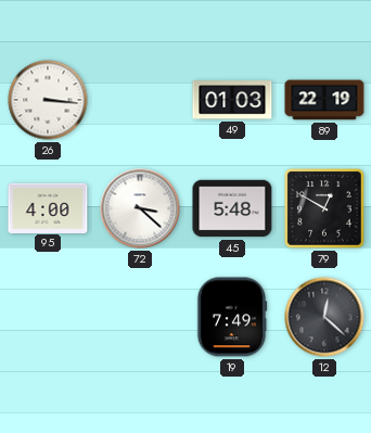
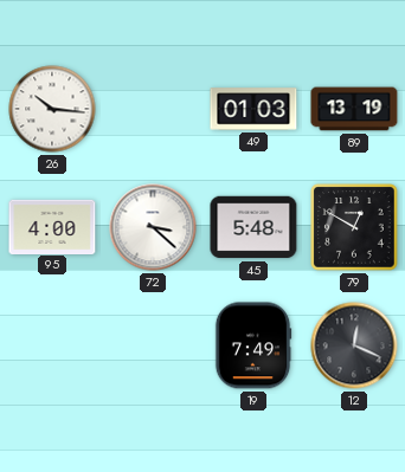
26: 3:16 -> 10:16 (52, 109)
89: 22:19 -> 13:19 (354, 109)
12: 12:22 -> 12:19 (354, 345)
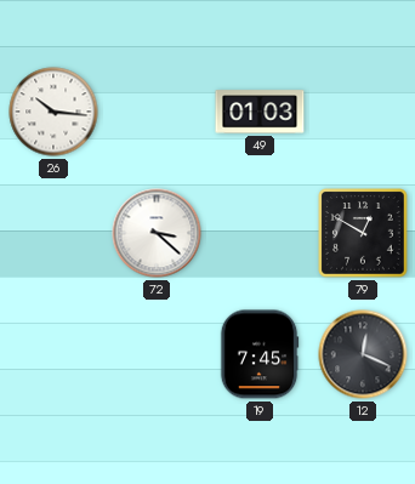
89: 13:19 -> none (354, 109)
95: 4:00 -> none (52, 226)
45: 5:48 -> none (253, 227)
19: 7:49 -> 7:45 (260, 354)
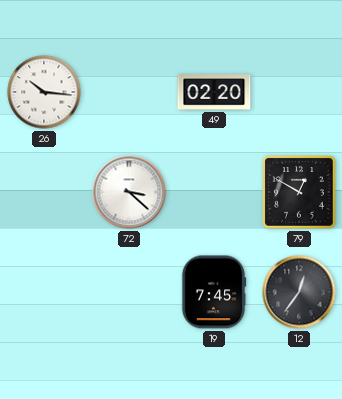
49: 01:03 -> 02:20 (214, 92)
12: 12:19 -> 12:36 (299, 292)
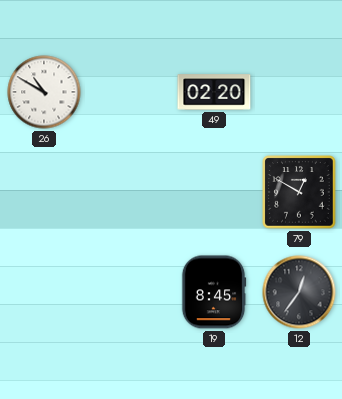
26: 10:16 -> 10:50 (44, 92)
72: 3:22 -> none (129, 192)
19: 7:45 -> 8:45 (214, 292)
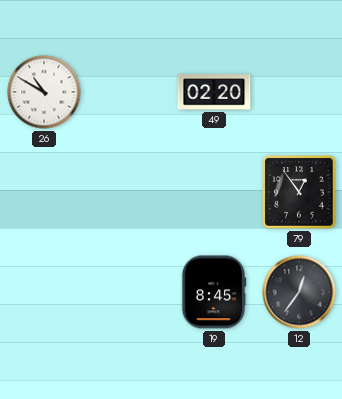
79: 12:50 -> 12:54 (299, 192)
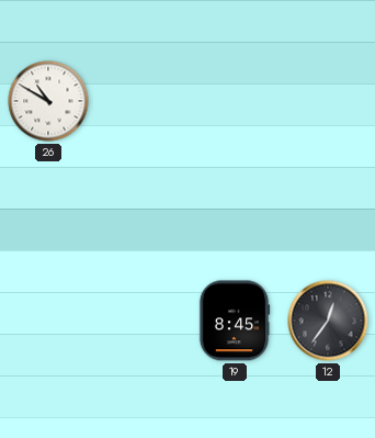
49: 02:20 -> none (214, 92)
79: 12:54 -> none (299, 192)
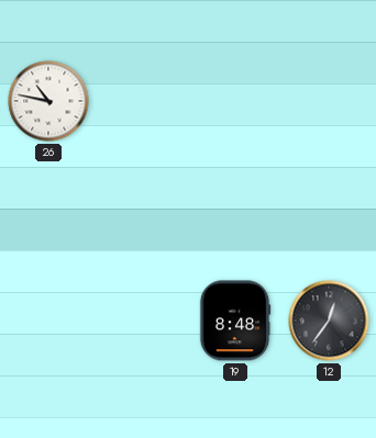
26: 10:50 -> 10:47 (48, 101)
19: 8:45 -> 8:48 (235, 321)
